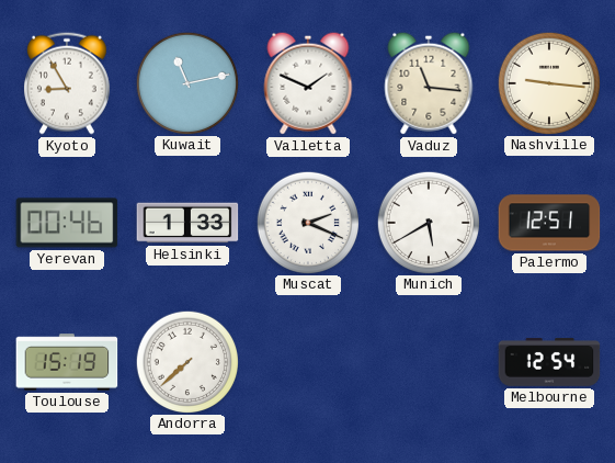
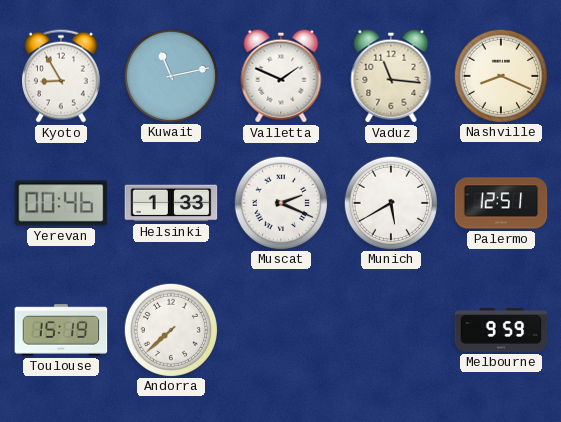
Nashville: 9:16 -> 8:19 (500, 75)
Melbourne: 12:54 -> 9:59 (501, 330)
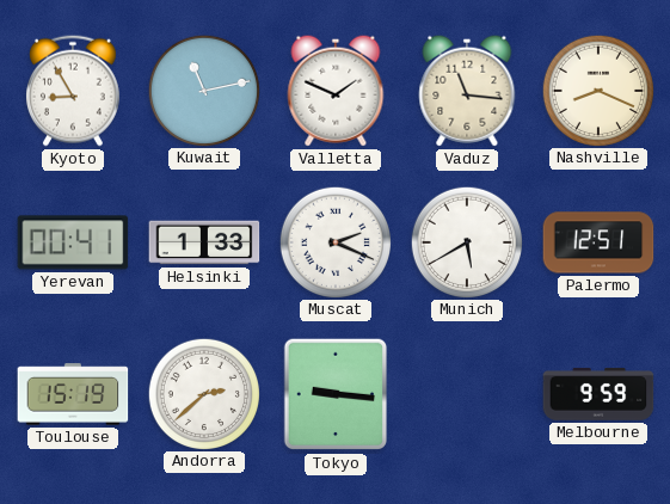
Yerevan: 00:46 -> 00:41 (73, 242)
Andorra: 7:38 -> 2:38 (203, 393)
Tokyo: none -> 9:16 (336, 394)
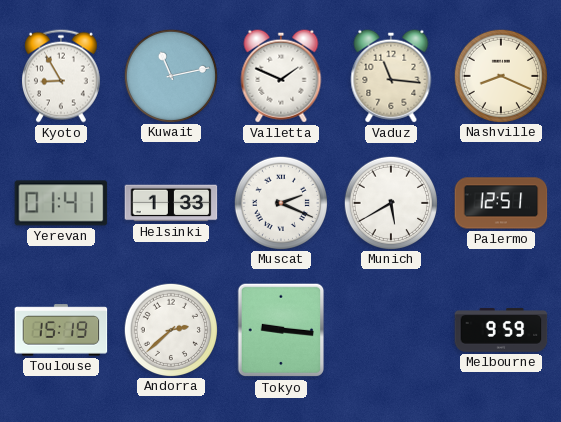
Yerevan: 00:41 -> 01:41 (61, 203)
